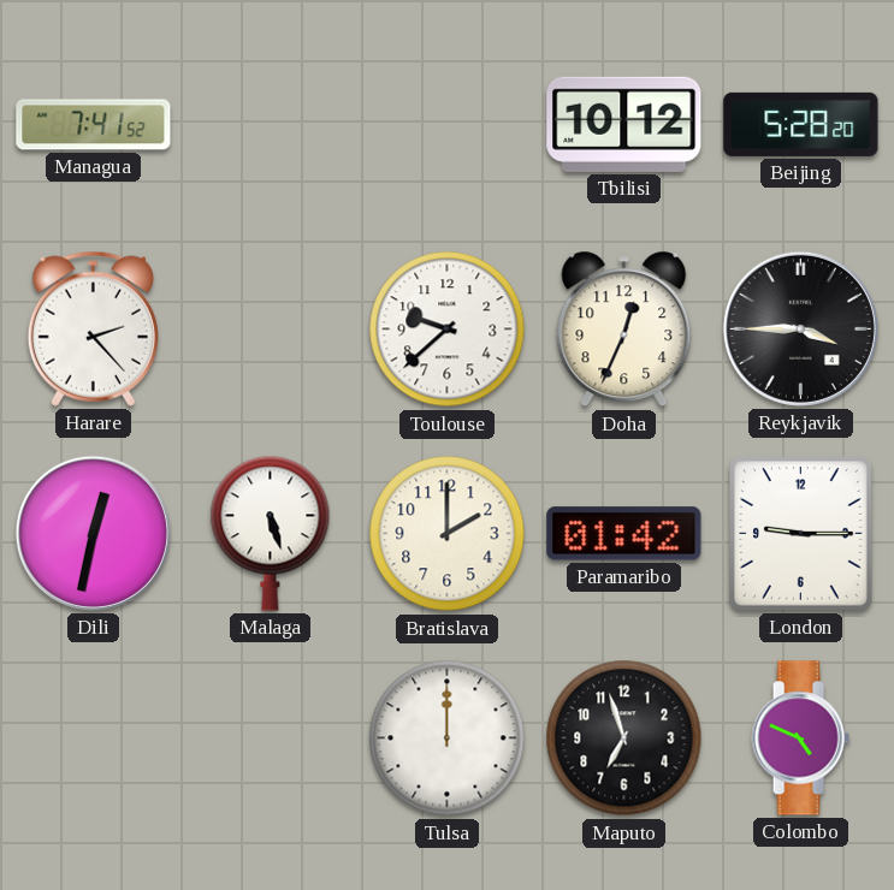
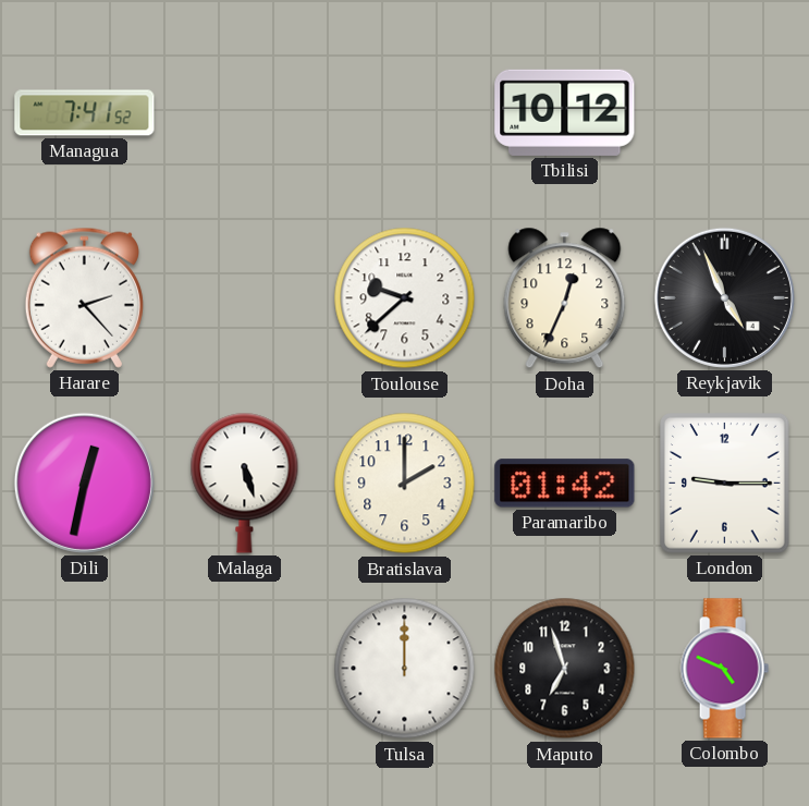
Beijing: 5:28 -> none (801, 124)
Reykjavik: 3:45 -> 4:56 (724, 297)
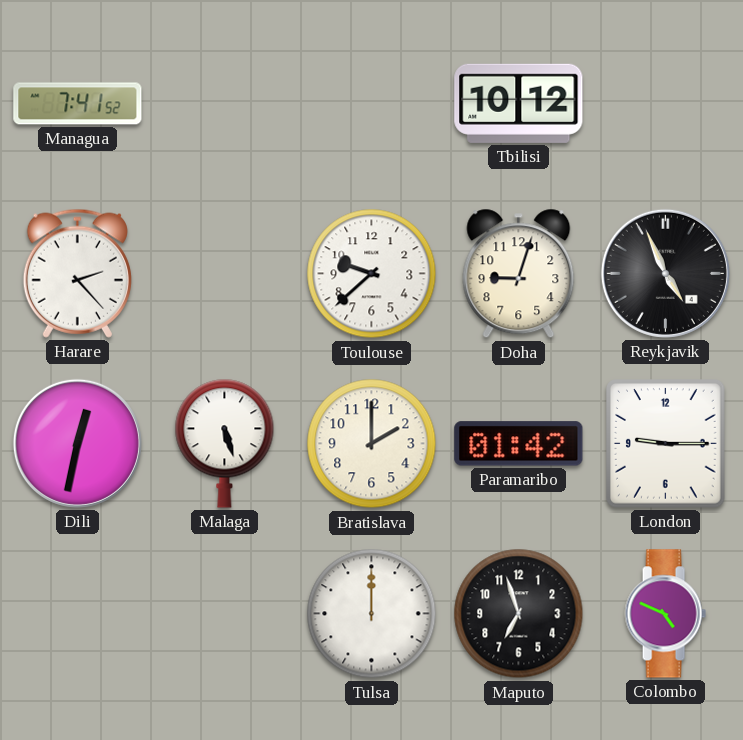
Doha: 12:34 -> 9:03 (519, 274)
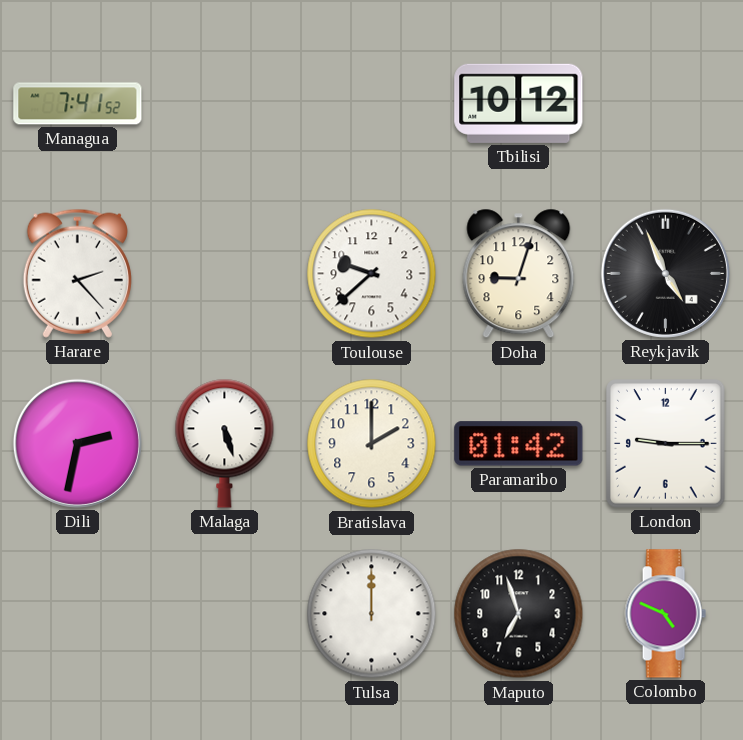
Dili: 12:32 -> 2:32 (77, 443)
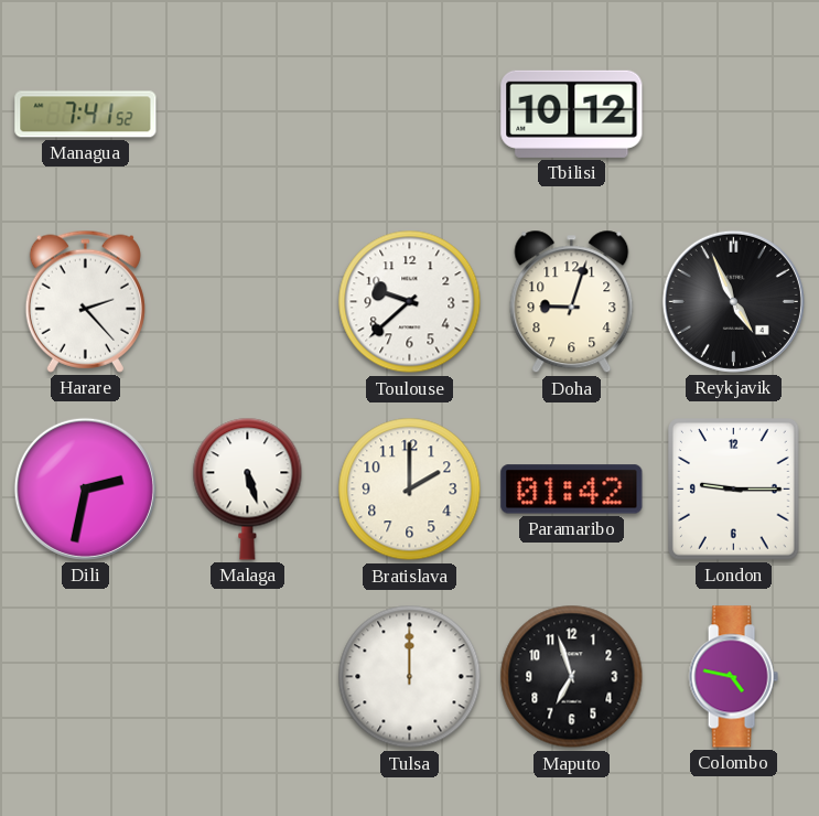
Colombo: 4:49 -> 4:47 (733, 677)
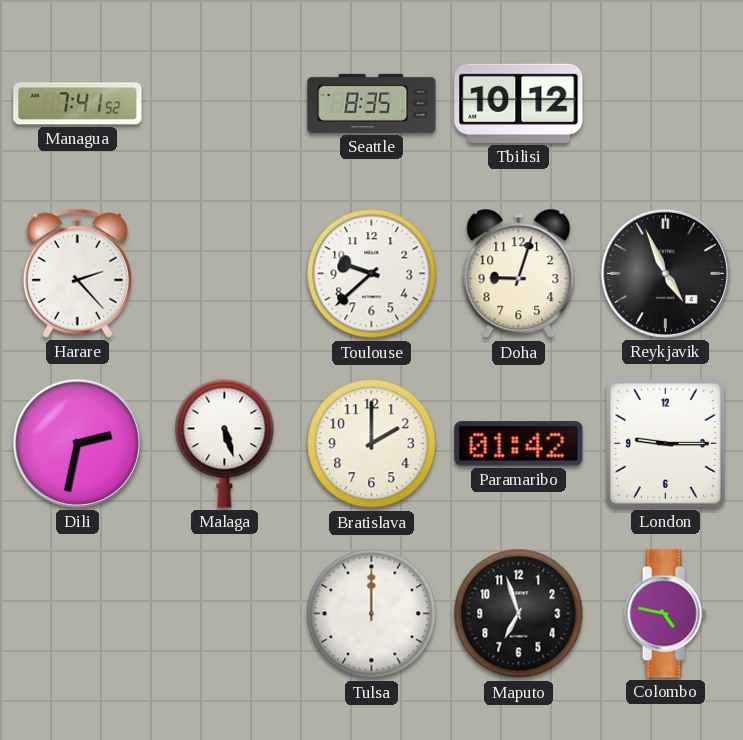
Seattle: none -> 8:35 (372, 103)
